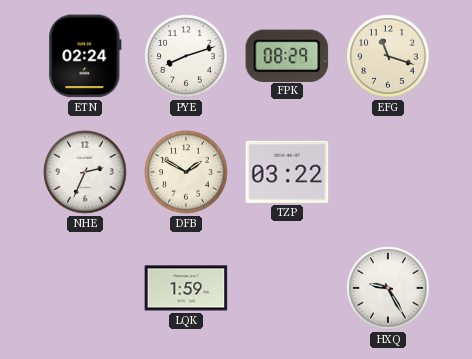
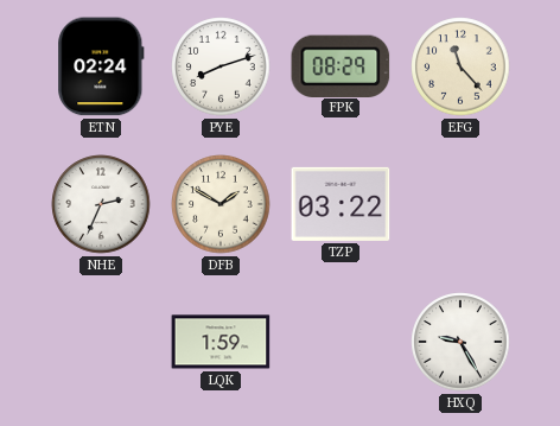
EFG: 11:18 -> 11:23 (460, 66)
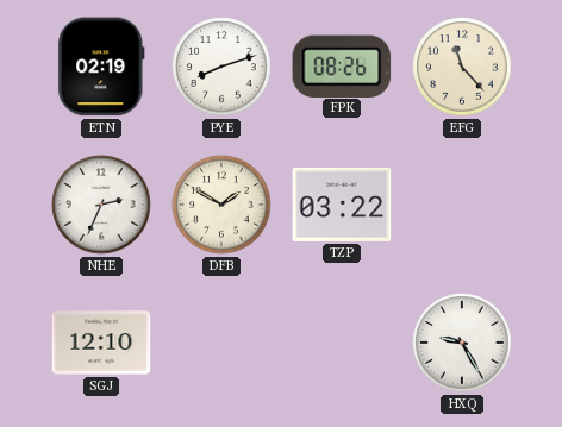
ETN: 02:24 -> 02:19 (101, 67)
FPK: 08:29 -> 08:26 (342, 65)
SGJ: none -> 12:10 (101, 343)
LQK: 1:59 -> none (221, 342)
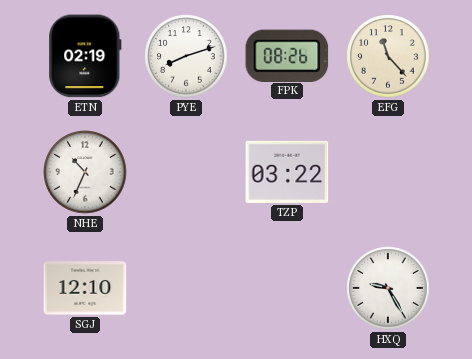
NHE: 2:34 -> 10:34 (85, 172)
DFB: 1:50 -> none (221, 205)
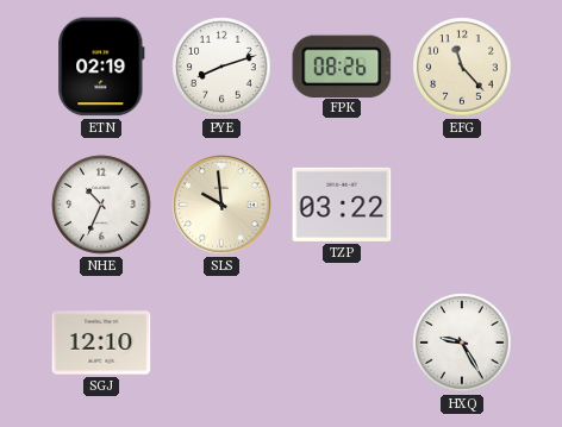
SLS: none -> 9:59 (221, 205)
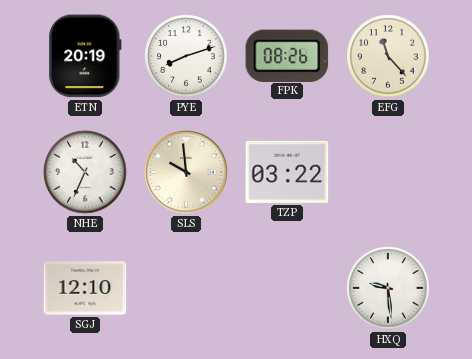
ETN: 02:19 -> 20:19 (85, 56)
HXQ: 9:25 -> 9:29 (388, 288)
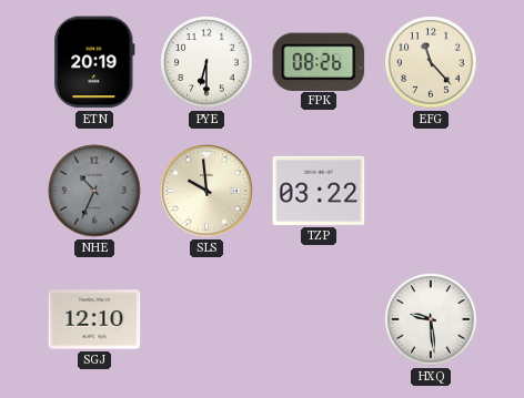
PYE: 8:12 -> 6:30 (206, 62)
NHE dial: white -> grey (94, 191)
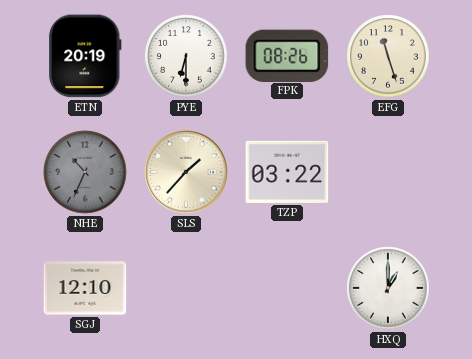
EFG: 11:23 -> 11:27 (388, 56)
SLS: 9:59 -> 1:37 (186, 172)
HXQ: 9:29 -> 1:00 (388, 288)
